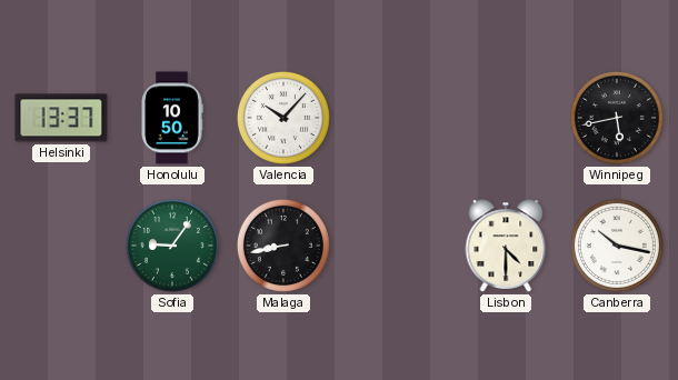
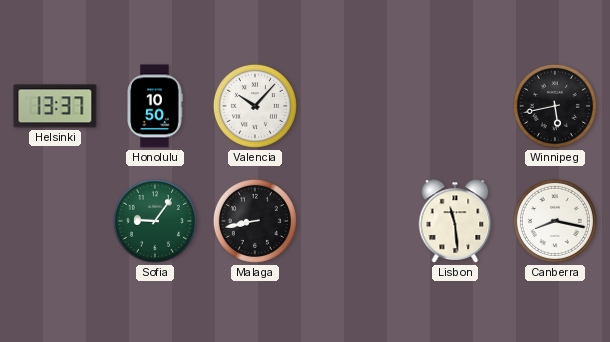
Lisbon: 4:30 -> 11:29 (455, 221)
Canberra: 10:17 -> 8:17 (555, 221)
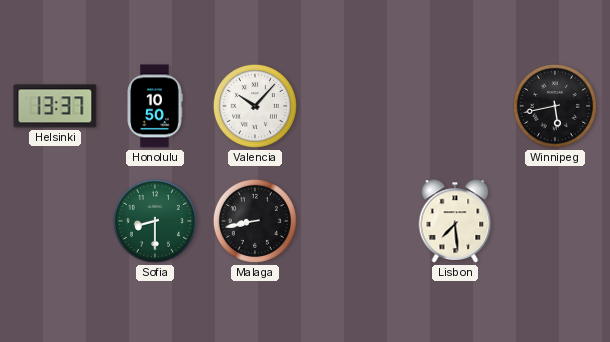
Sofia: 9:06 -> 8:30 (155, 221)
Lisbon: 11:29 -> 7:29 (455, 221)
Canberra: 8:17 -> none (555, 221)
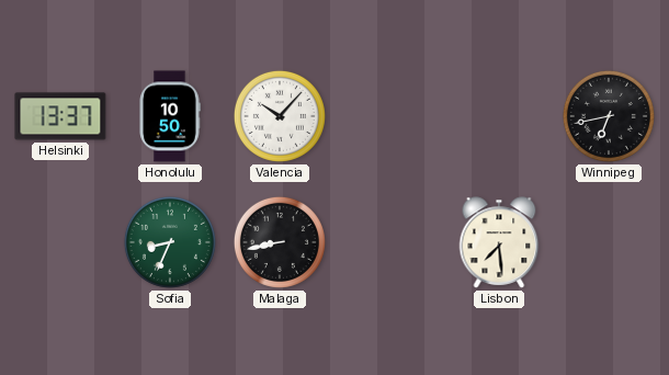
Winnipeg: 5:43 -> 6:43 (609, 116)
Sofia: 8:30 -> 8:34 (170, 242)
